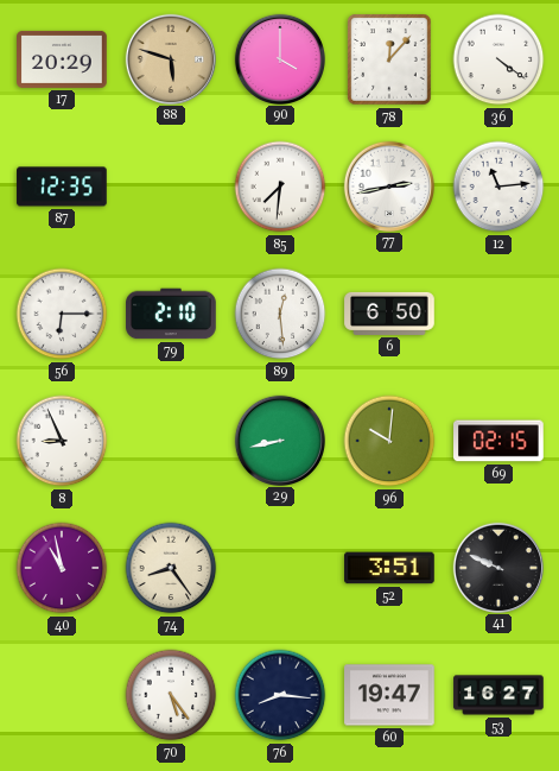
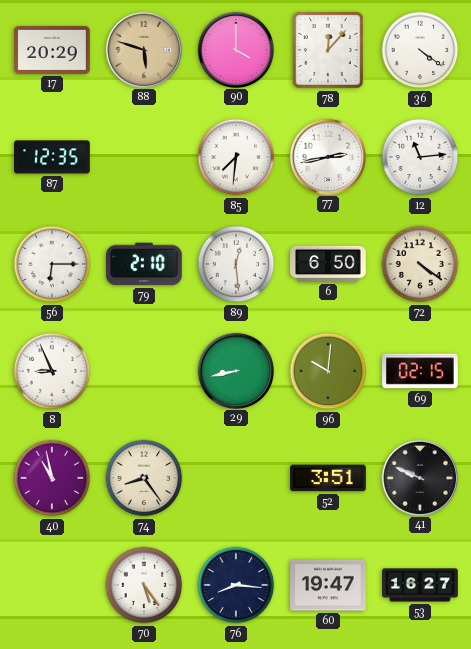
72: none -> 4:21 (420, 264)
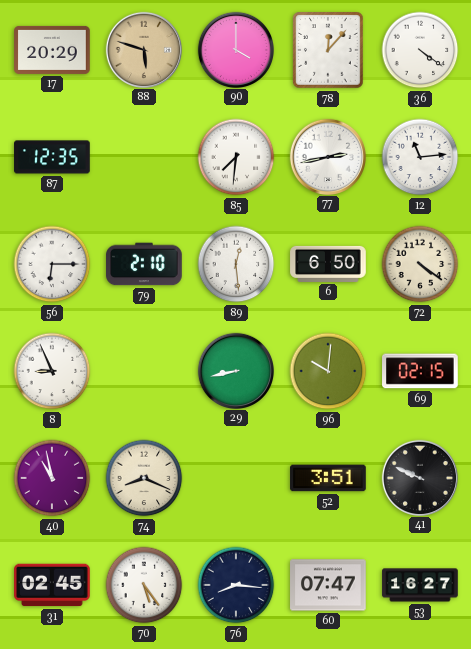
74: 8:24 -> 8:19 (144, 478)
31: none -> 02:45 (52, 585)
60: 19:47 -> 07:47 (328, 585)
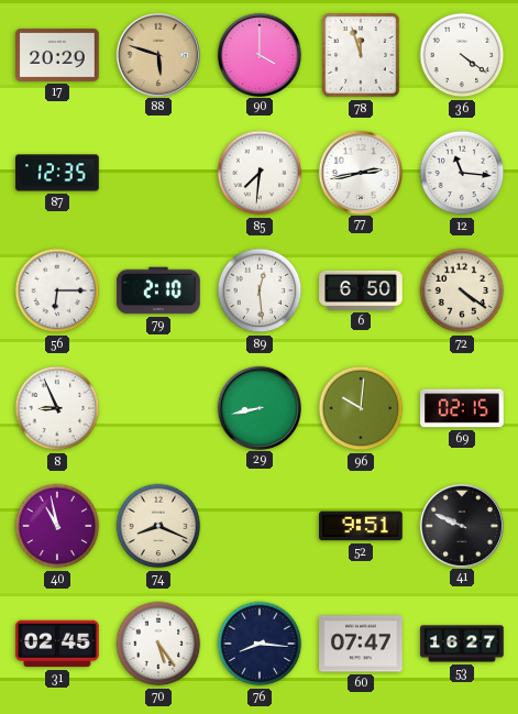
78: 12:07 -> 11:57 (361, 55)
12: 11:14 -> 11:16 (462, 173)
52: 3:51 -> 9:51 (361, 526)
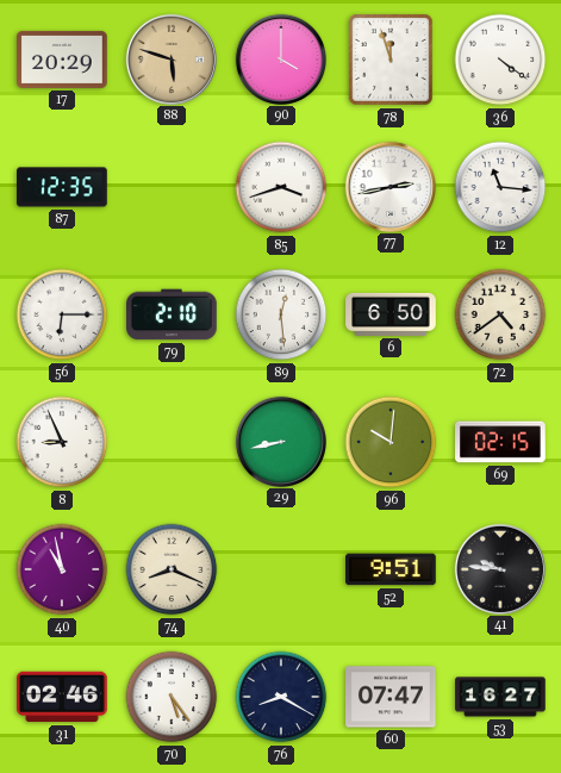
85: 7:31 -> 3:42 (281, 187)
72: 4:21 -> 4:39 (500, 314)
41: 9:49 -> 9:46 (499, 568)
31: 02:45 -> 02:46 (62, 697)
76: 8:16 -> 8:20 (281, 697)
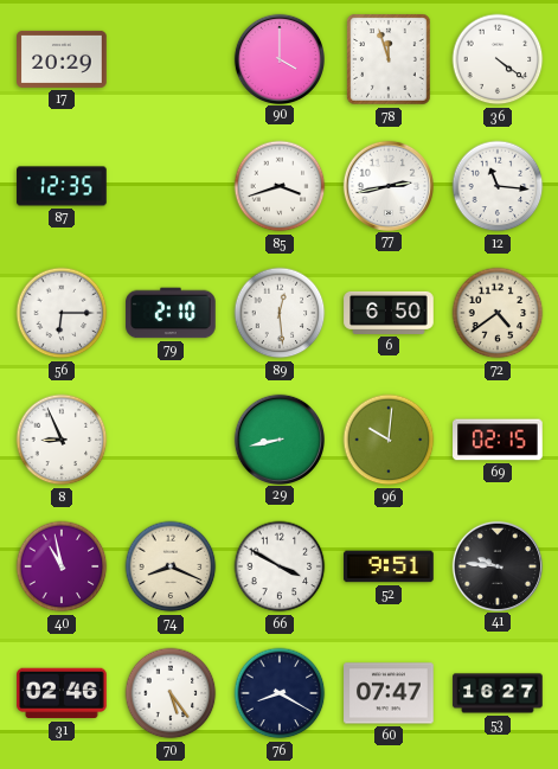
88: 5:48 -> none (170, 58)
66: none -> 3:50 (280, 566)
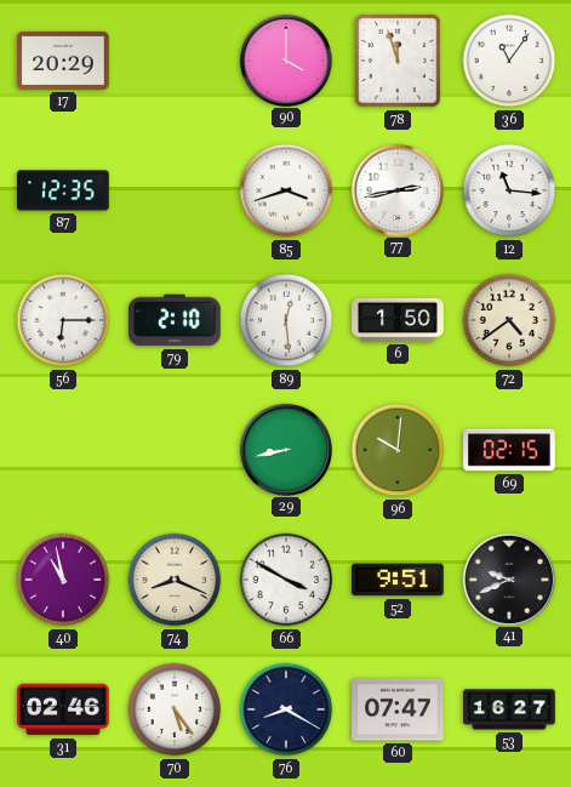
36: 4:21 -> 11:06 (509, 61)
6: 6:50 -> 1:50 (398, 320)
8: 8:56 -> none (62, 440)
41: 9:46 -> 9:41 (508, 578)
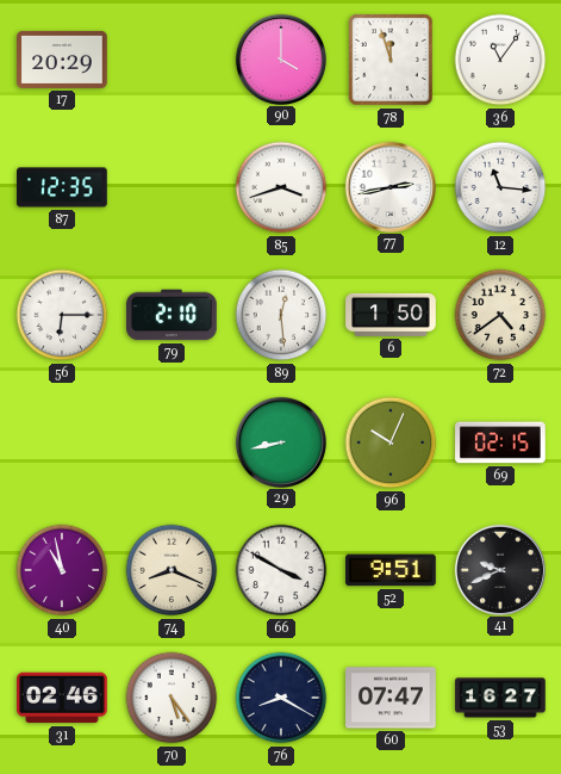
96: 10:01 -> 10:04 (391, 442)
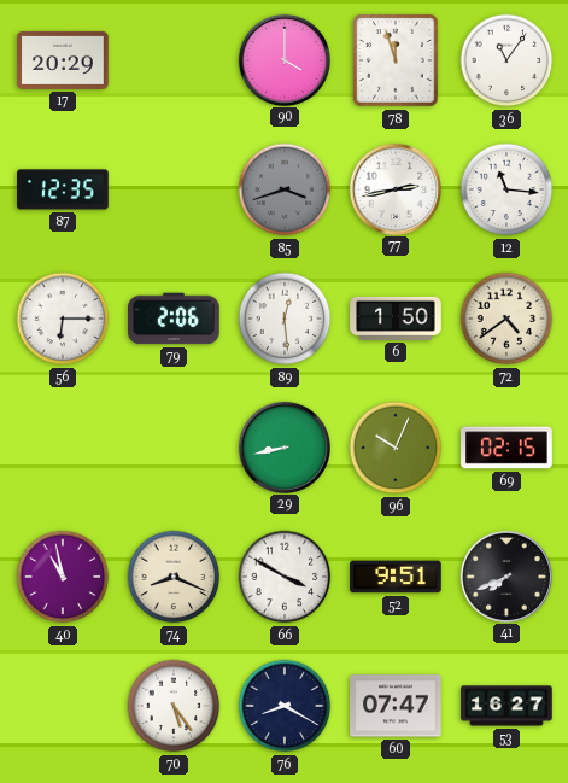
85 dial: white -> grey (285, 189)
79: 2:10 -> 2:06 (174, 319)
41: 9:41 -> 7:41 (505, 575)
31: 02:46 -> none (62, 698)
